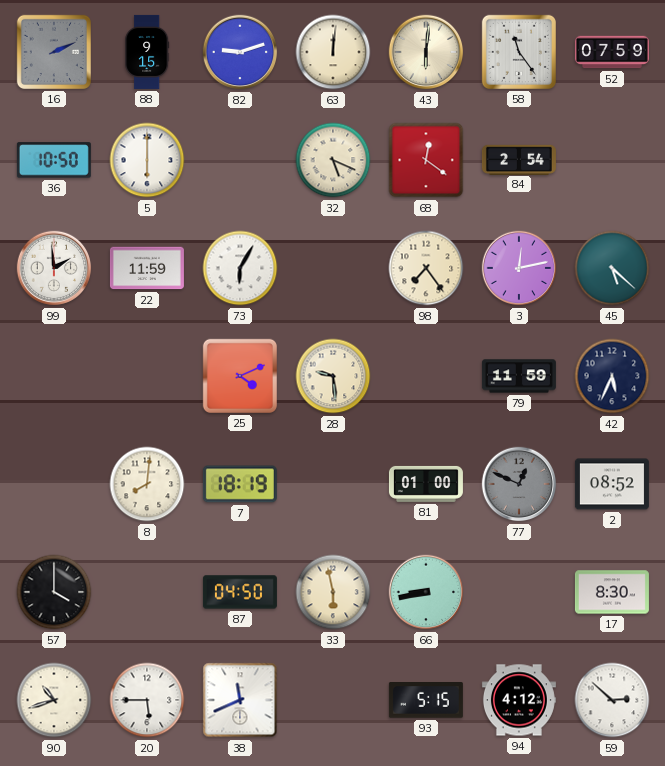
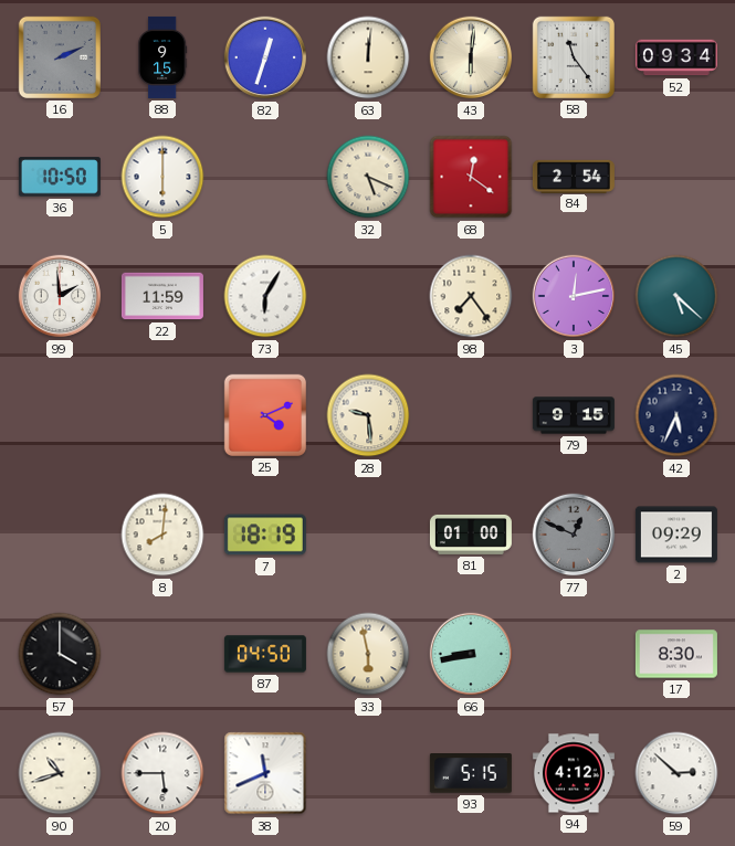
82: 9:12 -> 12:33 (265, 57)
52: 07:59 -> 09:34 (676, 57)
79: 11:59 -> 9:15 (574, 415)
2: 08:52 -> 09:29 (676, 535)
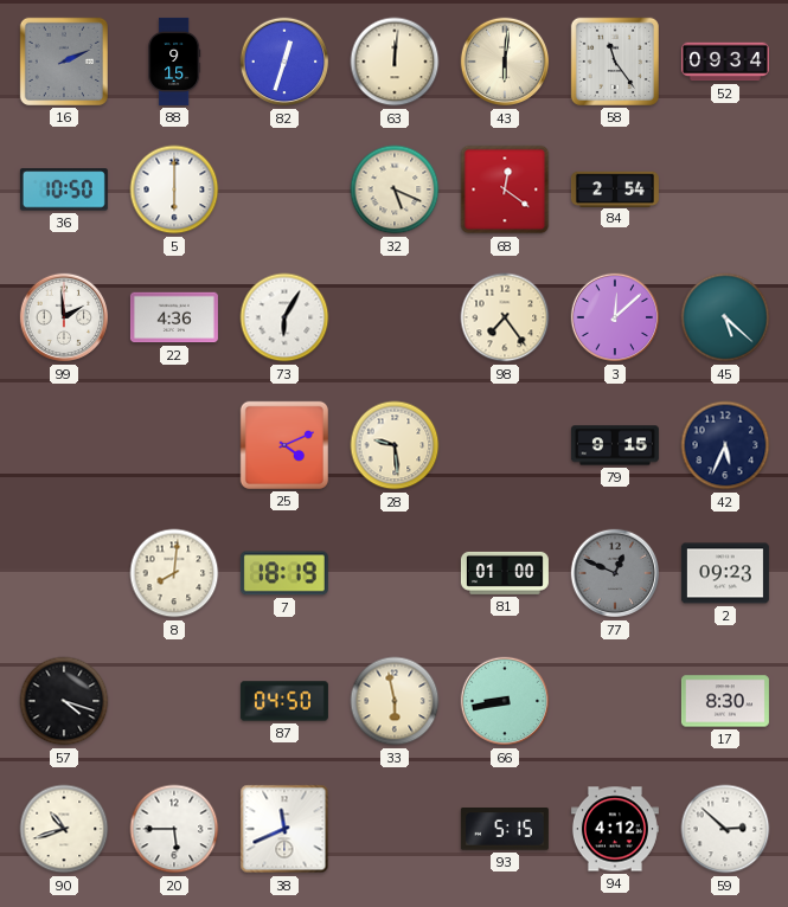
22: 11:59 -> 4:36 (174, 317)
3: 12:13 -> 12:08 (615, 317)
2: 09:29 -> 09:23 (725, 573)
57: 4:00 -> 4:18 (64, 701)
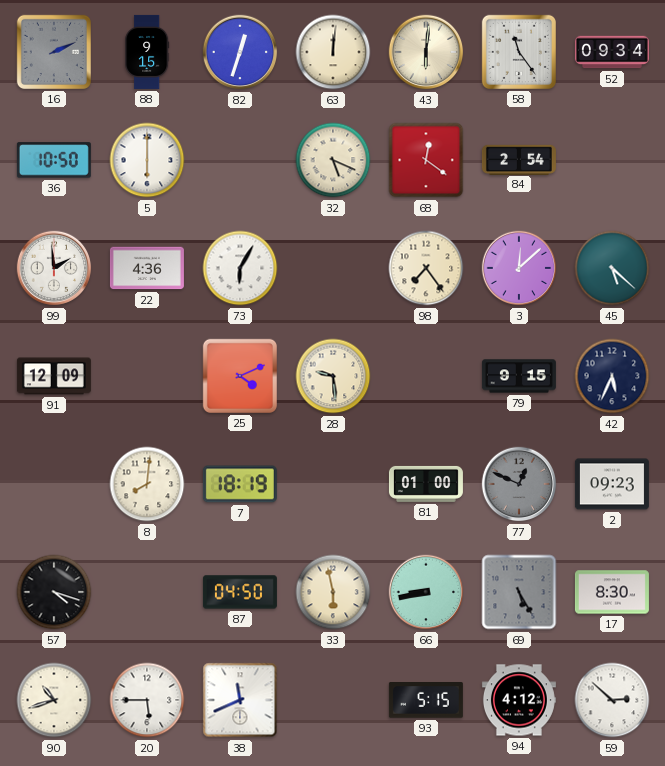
91: none -> 12:09 (54, 376)
69: none -> 5:25 (519, 592)
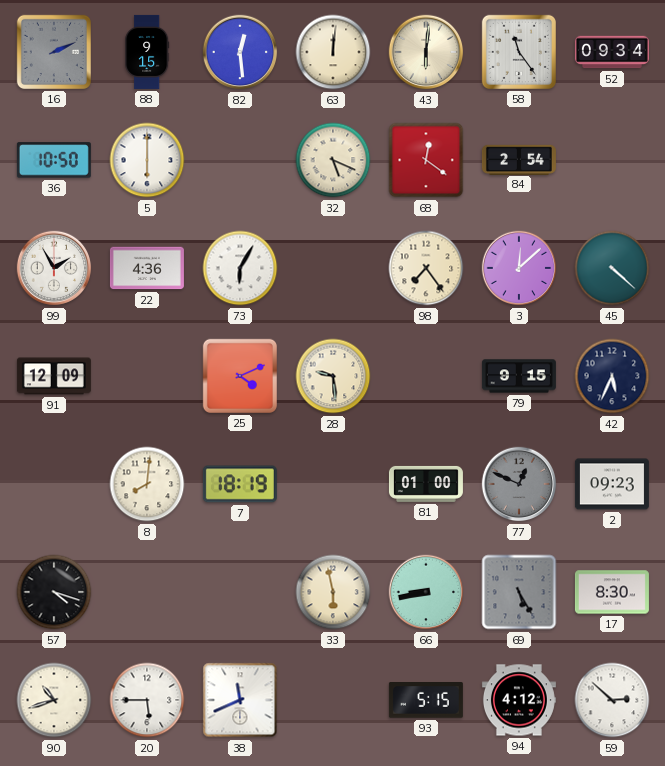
82: 12:33 -> 12:29 (240, 52)
99: 1:59 -> 1:55 (54, 268)
45: 5:22 -> 4:22 (612, 268)
87: 04:50 -> none (240, 592)
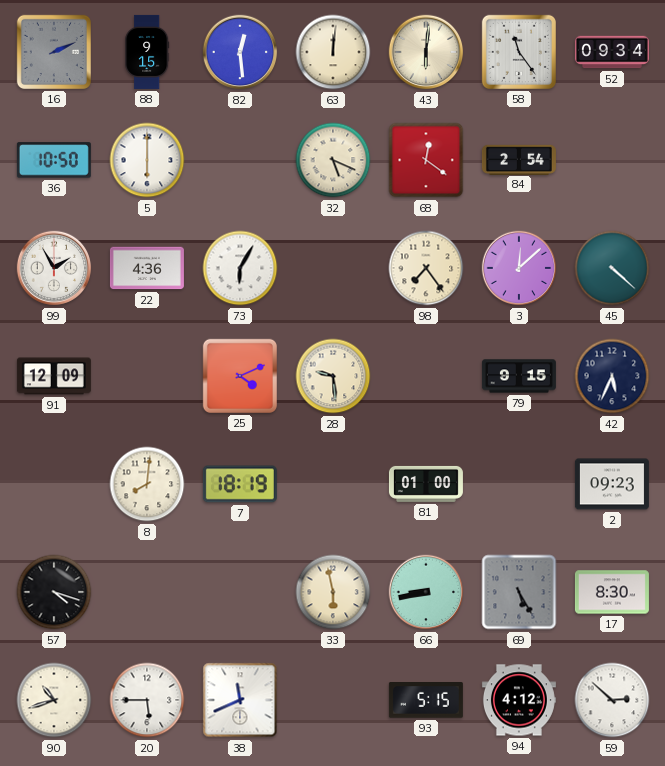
77: 12:49 -> none (519, 484)
